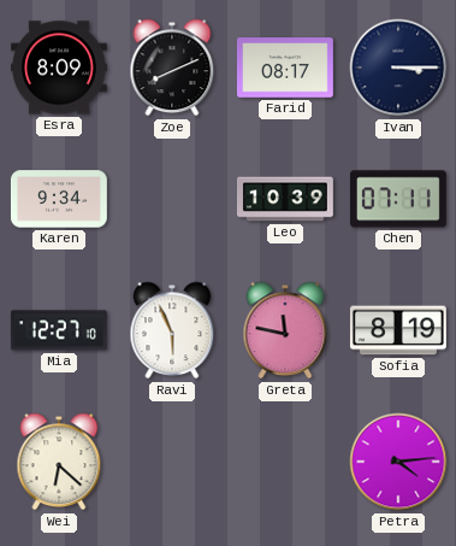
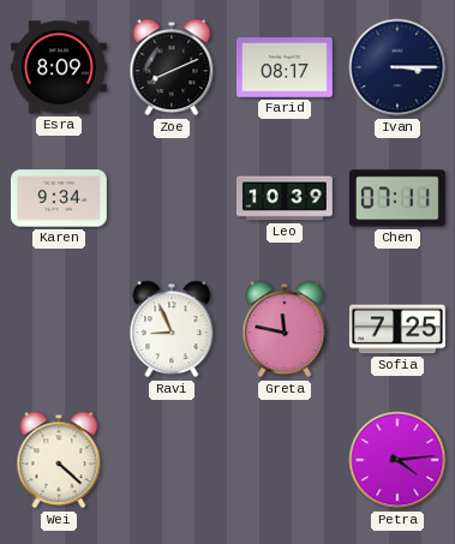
Mia: 12:27 -> none (59, 330)
Ravi: 5:56 -> 8:56 (172, 329)
Sofia: 8:19 -> 7:25 (397, 329)
Wei: 6:22 -> 4:22 (59, 460)
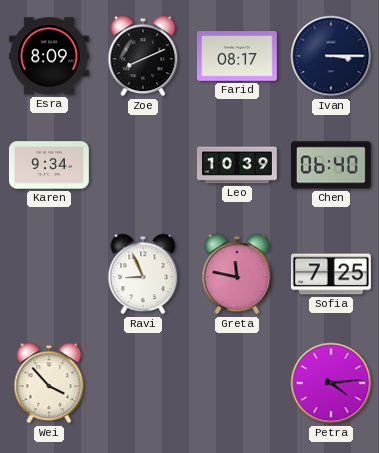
Chen: 07:11 -> 06:40 (331, 165)
Wei: 4:22 -> 3:53 (49, 383)
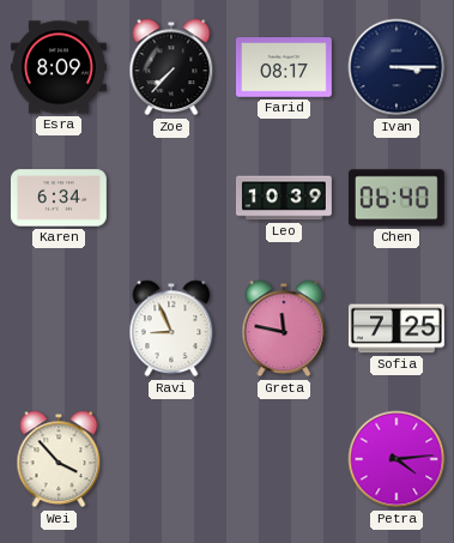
Zoe: 8:11 -> 7:37 (171, 67)
Karen: 9:34 -> 6:34 (59, 198)
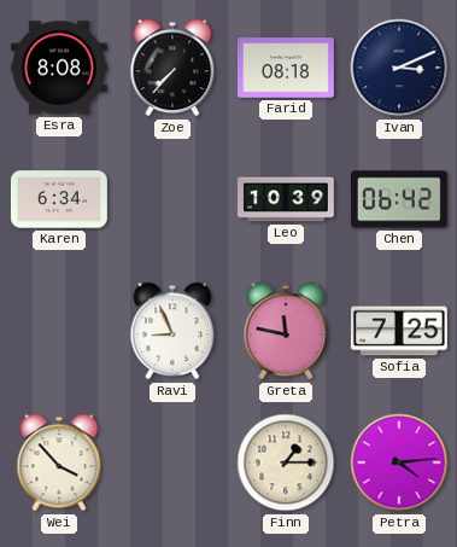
Esra: 8:09 -> 8:08 (59, 68)
Farid: 08:17 -> 08:18 (286, 68)
Ivan: 3:15 -> 3:11 (399, 68)
Chen: 06:40 -> 06:42 (399, 199)
Finn: none -> 1:15 (286, 462)
